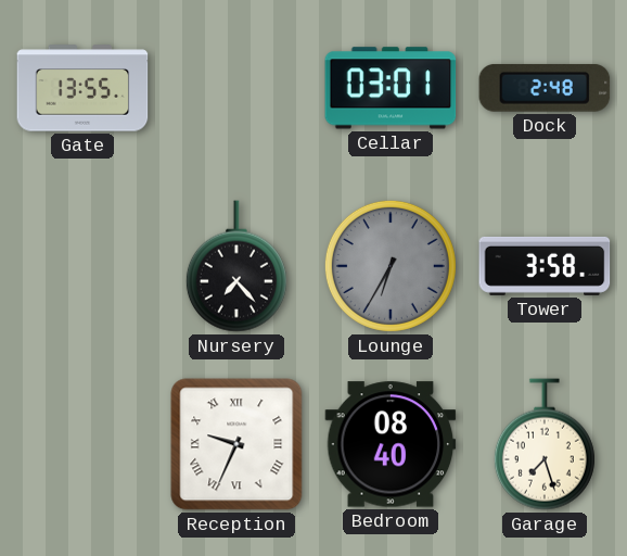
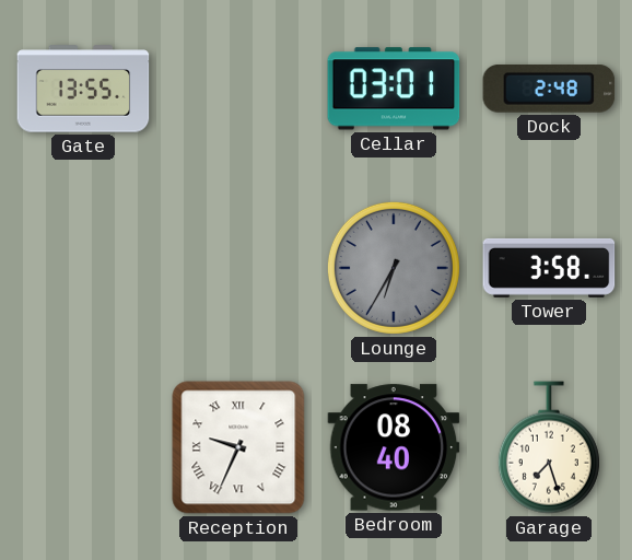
Nursery: 7:23 -> none (236, 266)
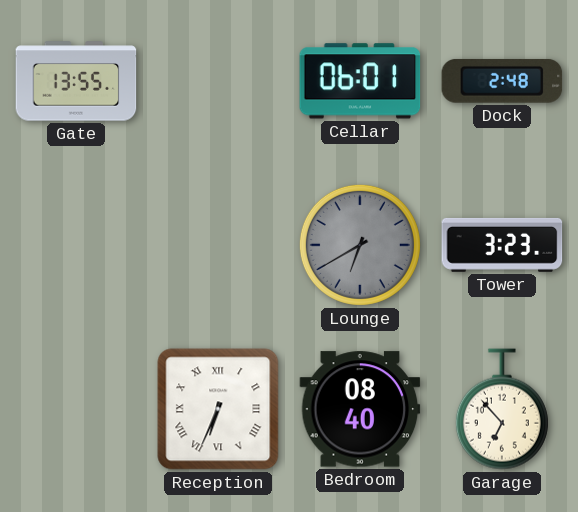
Cellar: 03:01 -> 06:01 (360, 81)
Lounge: 6:35 -> 6:40 (360, 245)
Tower: 3:58 -> 3:23 (502, 245)
Reception: 9:34 -> 6:34 (218, 409)
Garage: 7:27 -> 6:53 (502, 409)
